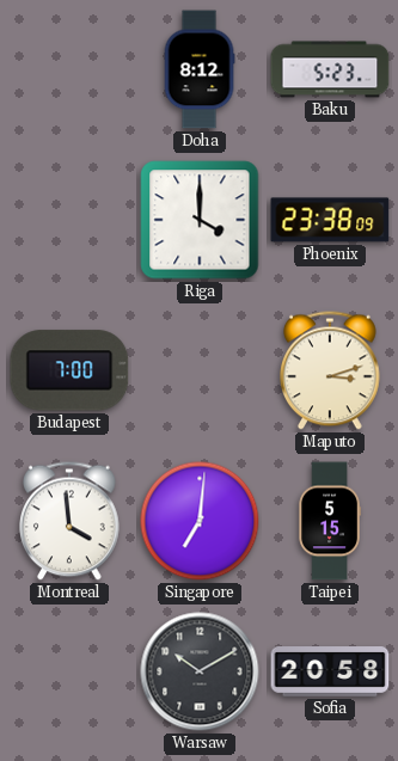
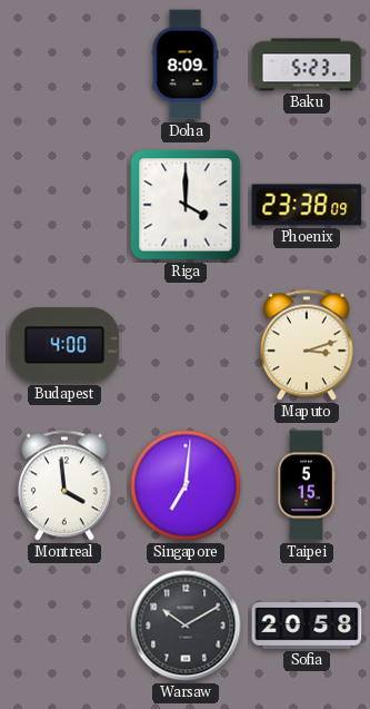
Doha: 8:12 -> 8:09 (186, 65)
Budapest: 7:00 -> 4:00 (64, 345)
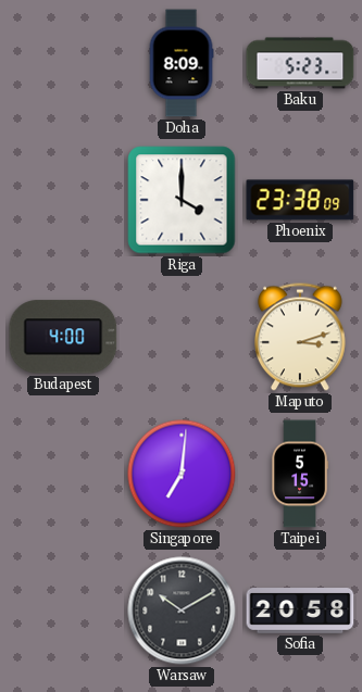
Montreal: 3:59 -> none (66, 485)
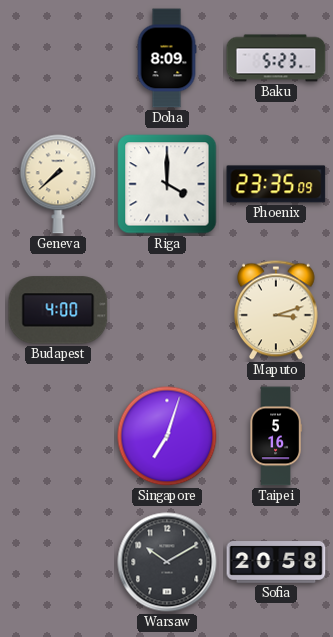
Geneva: none -> 7:38 (58, 184)
Phoenix: 23:38 -> 23:35 (276, 184)
Singapore: 7:01 -> 7:03 (167, 436)
Taipei: 5:15 -> 5:16 (276, 436)
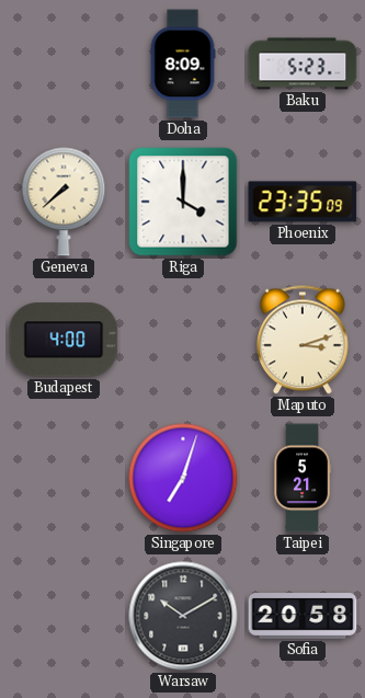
Taipei: 5:16 -> 5:21 (303, 478)
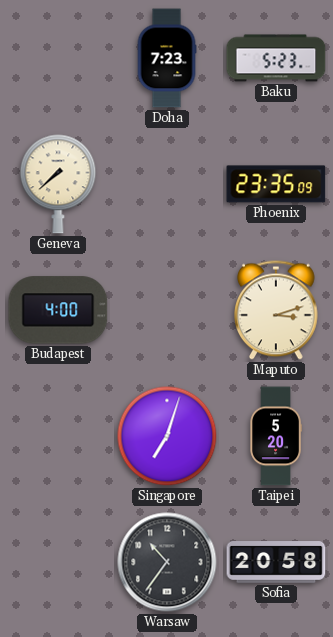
Doha: 8:09 -> 7:23 (167, 58)
Riga: 4:00 -> none (183, 202)
Taipei: 5:21 -> 5:20 (276, 436)
Warsaw: 10:10 -> 10:36 (167, 562)
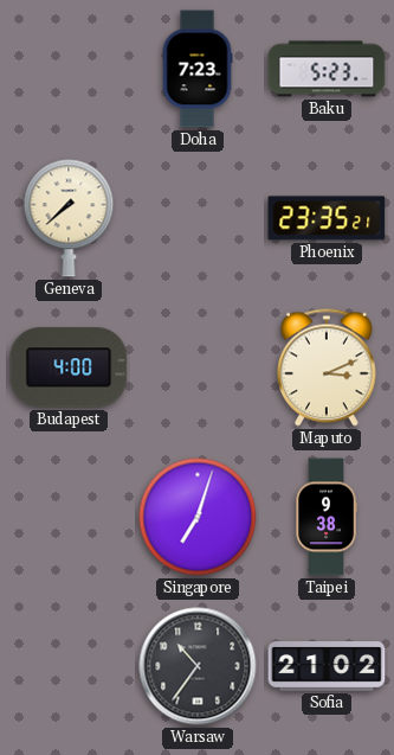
Phoenix: 23:35:09 -> 23:35:21 (327, 218)
Maputo: 3:12 -> 3:11 (328, 367)
Taipei: 5:20 -> 9:38 (327, 517)
Sofia: 20:58 -> 21:02 (327, 666)
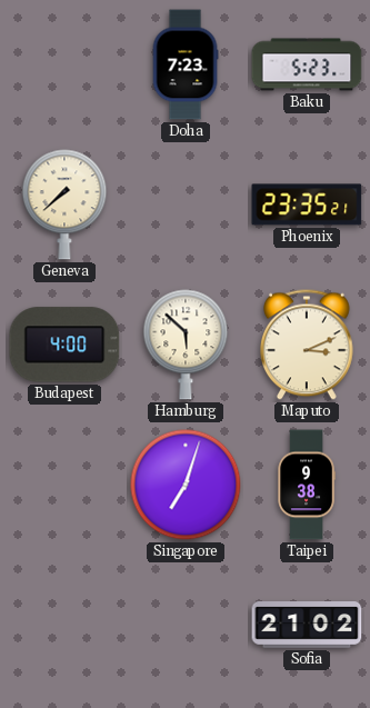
Hamburg: none -> 5:52 (186, 345)
Warsaw: 10:36 -> none (198, 666)
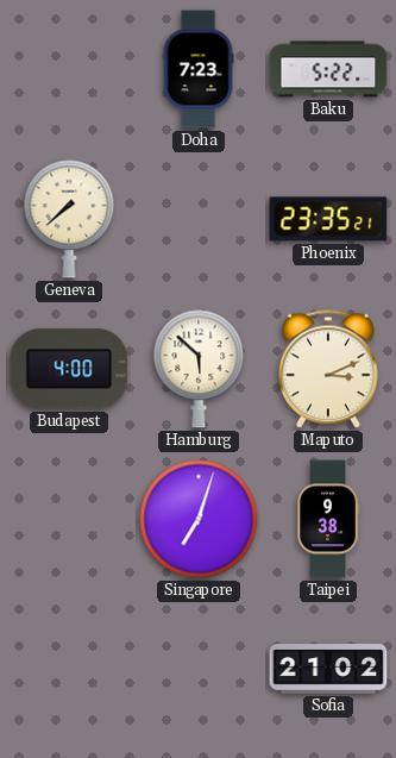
Baku: 5:23 -> 5:22 (328, 69)
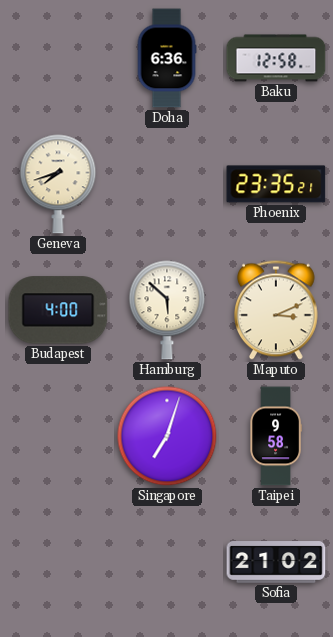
Doha: 7:23 -> 6:36 (167, 58)
Baku: 5:22 -> 12:58 (276, 58)
Geneva: 7:38 -> 7:42 (58, 184)
Taipei: 9:38 -> 9:58 (276, 436)
